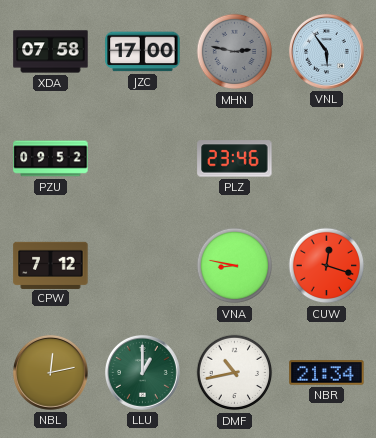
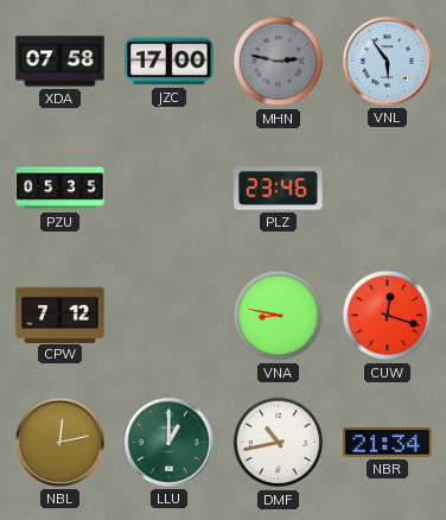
PZU: 09:52 -> 05:35 (60, 189)
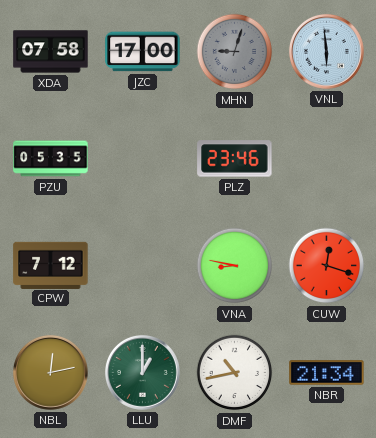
MHN: 2:47 -> 9:03 (235, 52)
VNL: 5:54 -> 5:59 (326, 51)
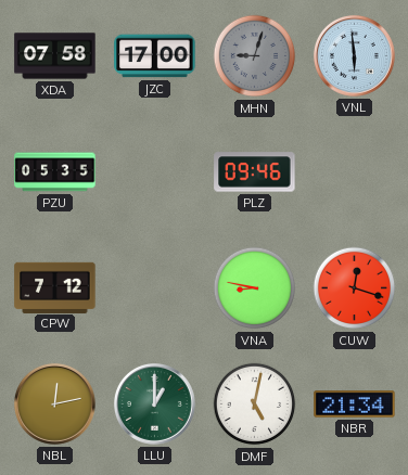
PLZ: 23:46 -> 09:46 (255, 172)
DMF: 10:43 -> 5:02 (255, 405)
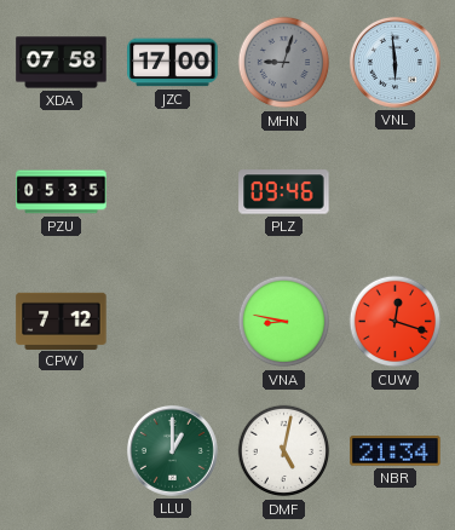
NBL: 12:13 -> none (54, 403)
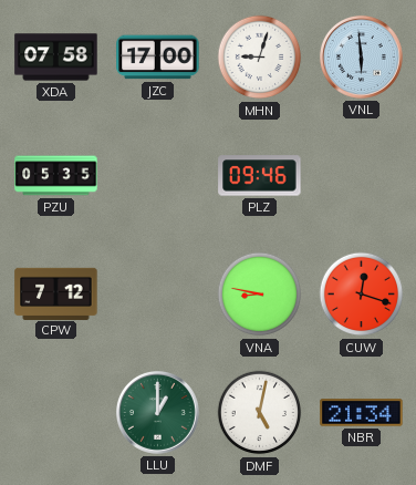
MHN dial: grey -> white (260, 58)
